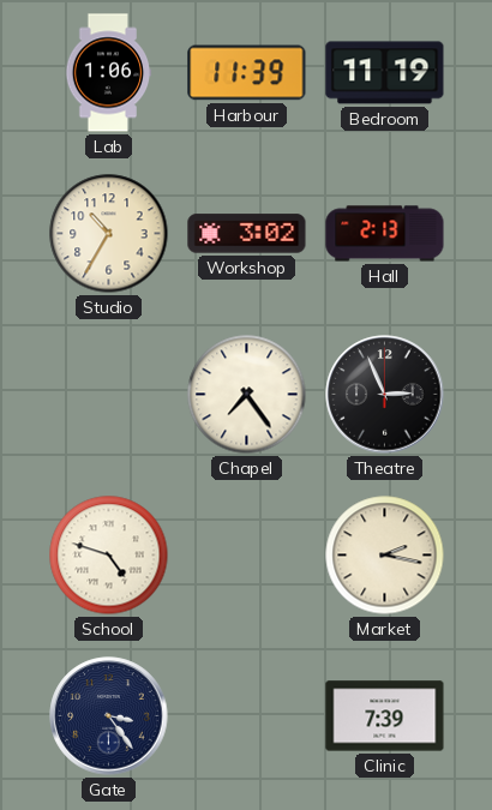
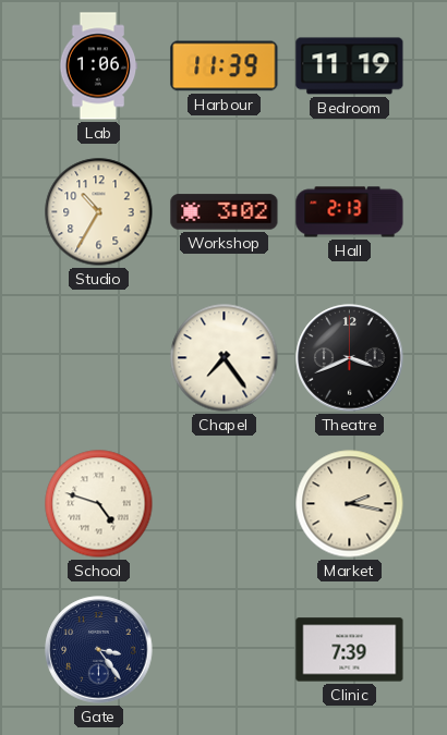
Theatre: 2:56 -> 3:41 (350, 358)
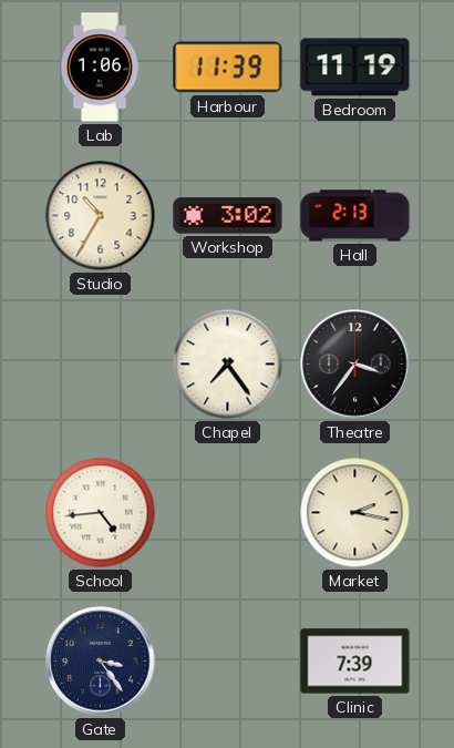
Theatre: 3:41 -> 3:36 (355, 365)
School: 4:48 -> 4:44 (101, 513)
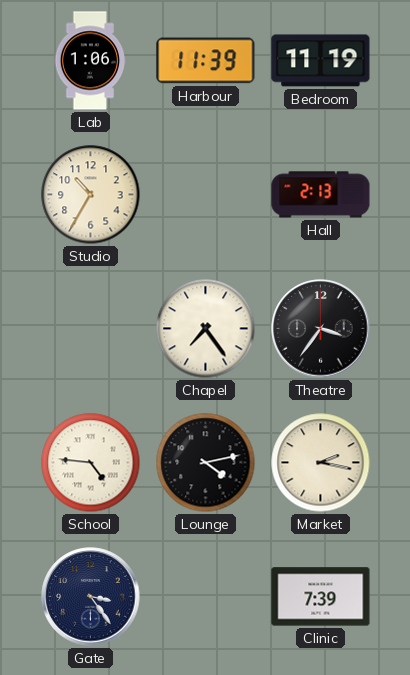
Workshop: 3:02 -> none (228, 216)
School: 4:44 -> 4:46 (91, 463)
Lounge: none -> 4:13 (206, 463)
